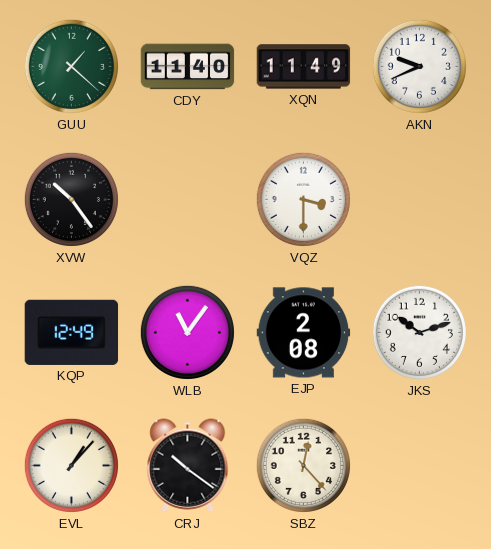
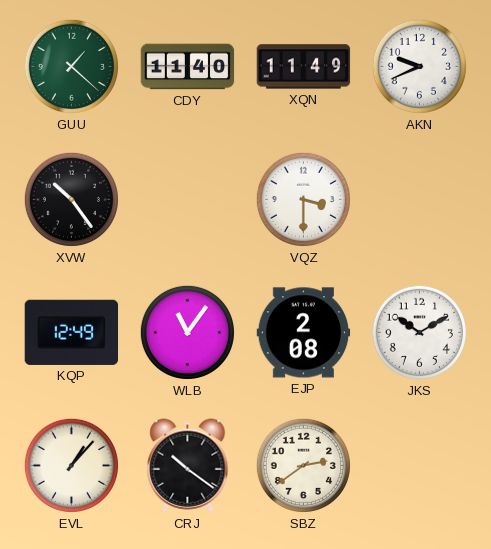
JKS: 10:12 -> 10:10 (419, 332)
SBZ: 12:23 -> 2:39 (303, 465)
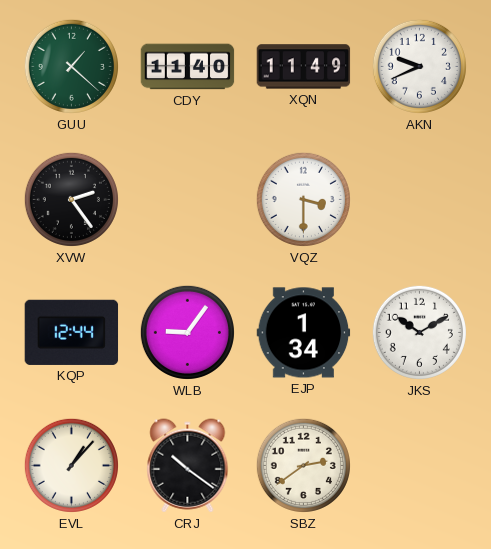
XVW: 10:24 -> 2:24 (71, 199)
KQP: 12:49 -> 12:44 (72, 332)
WLB: 11:06 -> 9:06 (187, 332)
EJP: 2:08 -> 1:34 (304, 333)
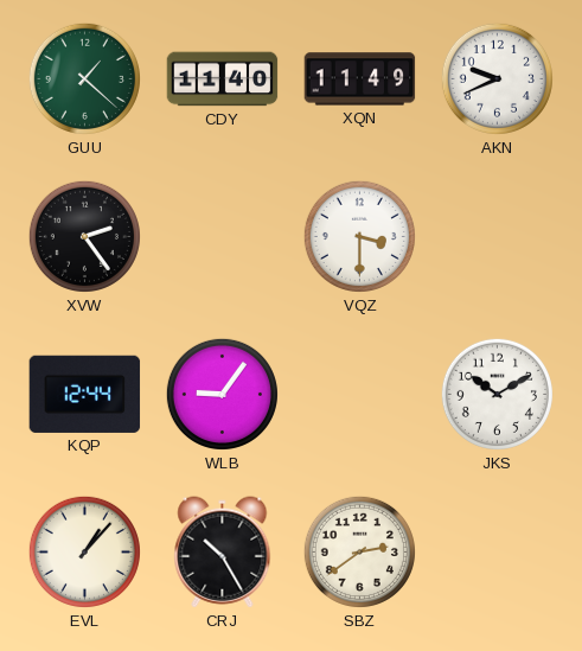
EJP: 1:34 -> none (304, 333)
CRJ: 10:21 -> 10:25 (223, 553)
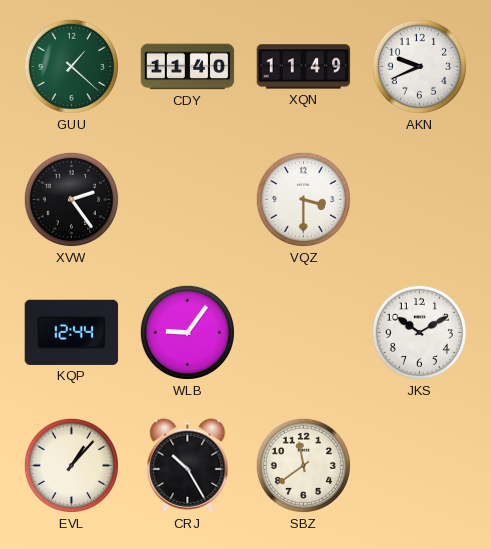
SBZ: 2:39 -> 11:39 (303, 465)
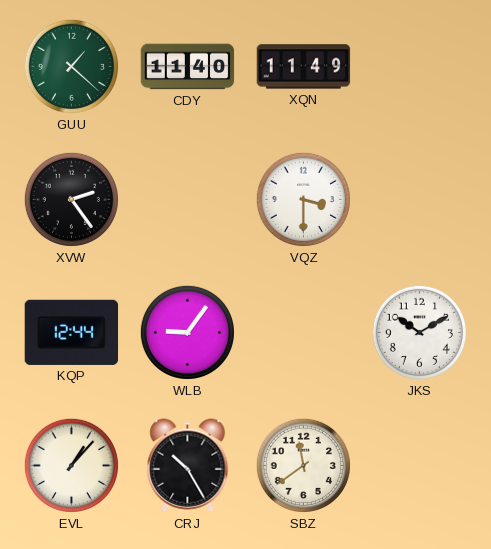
AKN: 9:41 -> none (419, 66)
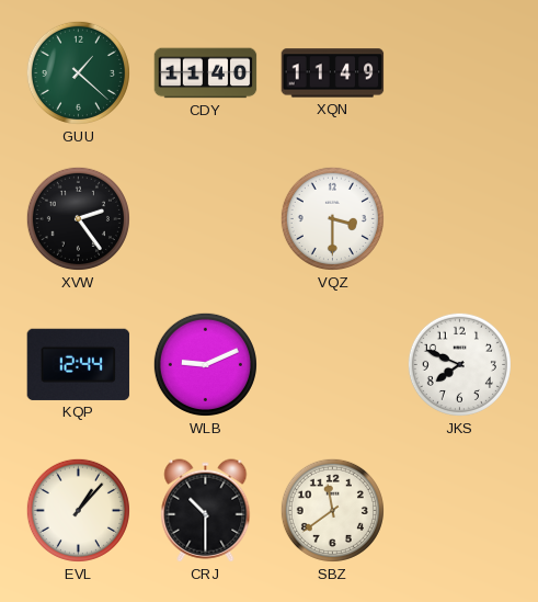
WLB: 9:06 -> 9:11 (205, 364)
JKS: 10:10 -> 7:49 (459, 364)
CRJ: 10:25 -> 10:30 (206, 511)
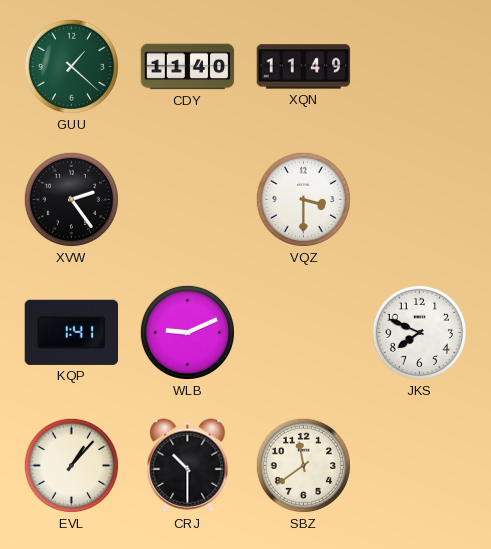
KQP: 12:44 -> 1:41 (72, 332)
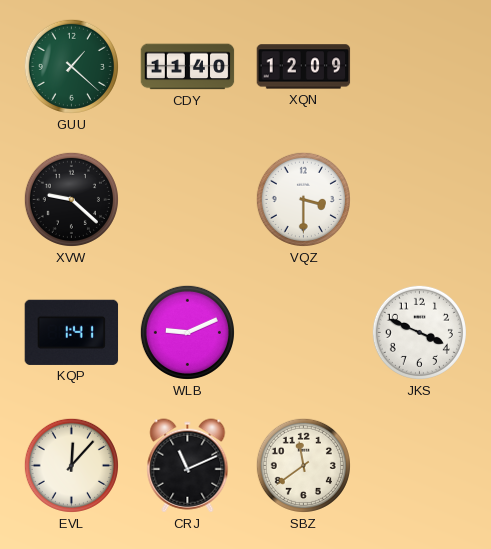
XQN: 11:49 -> 12:09 (304, 67)
XVW: 2:24 -> 9:22 (71, 199)
JKS: 7:49 -> 3:49 (419, 332)
EVL: 1:07 -> 12:07 (71, 465)
CRJ: 10:30 -> 11:11 (188, 466)
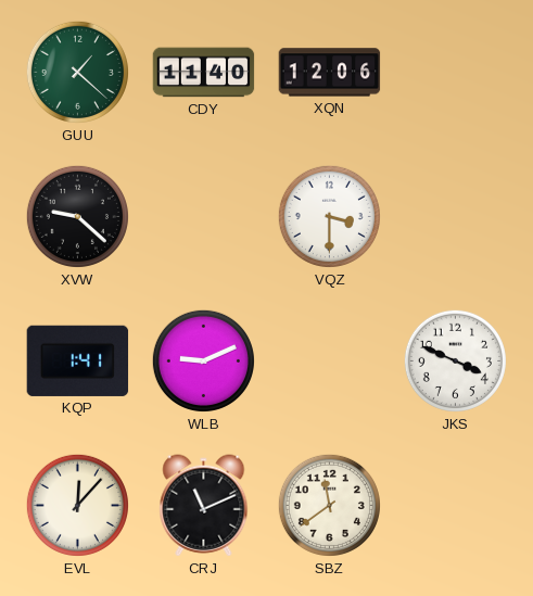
XQN: 12:09 -> 12:06 (330, 73)
